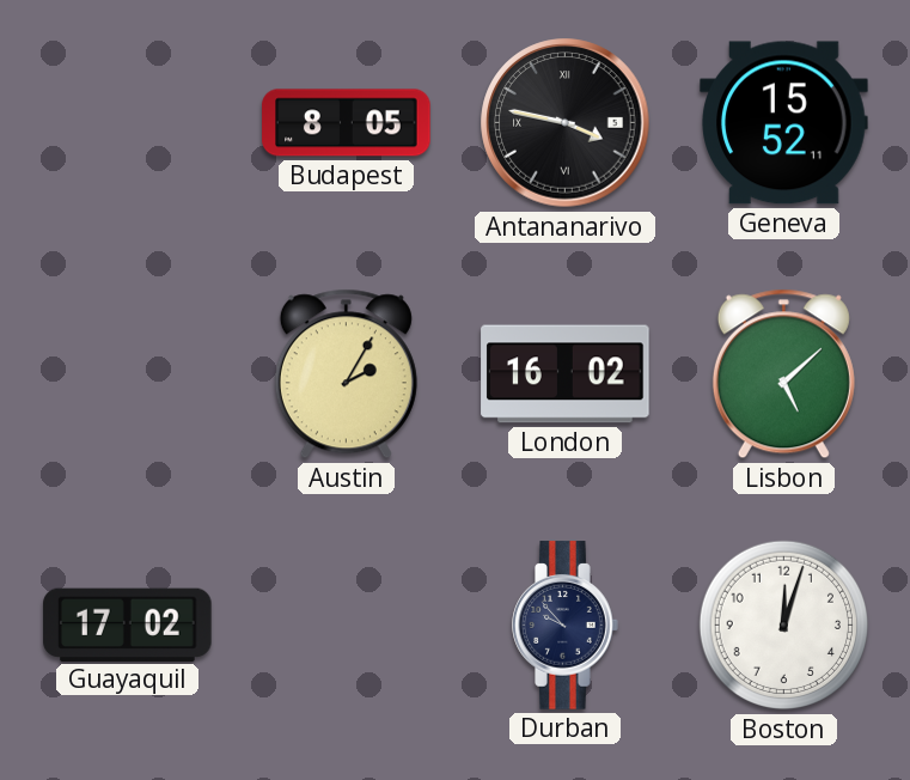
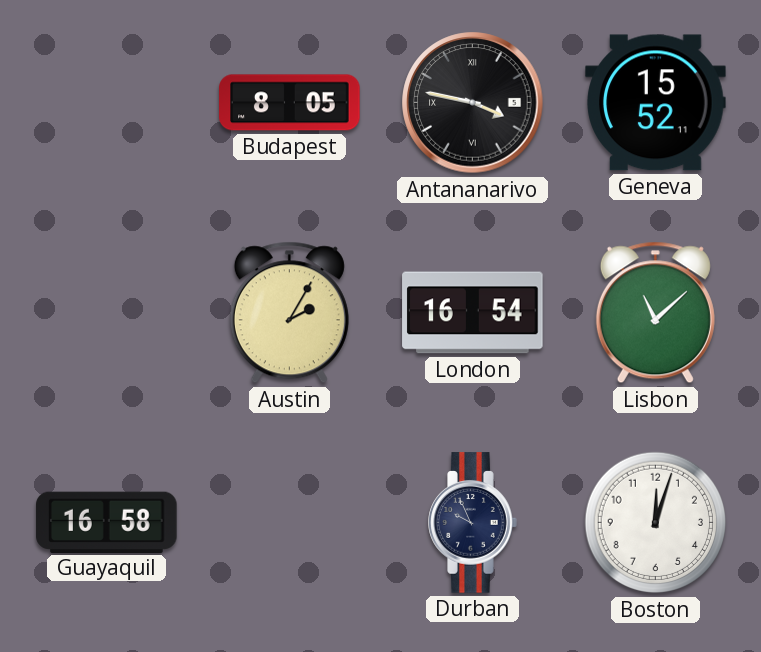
London: 16:02 -> 16:54 (473, 313)
Lisbon: 5:08 -> 11:08 (655, 313)
Guayaquil: 17:02 -> 16:58 (107, 522)
Durban: 9:53 -> 9:56 (473, 523)
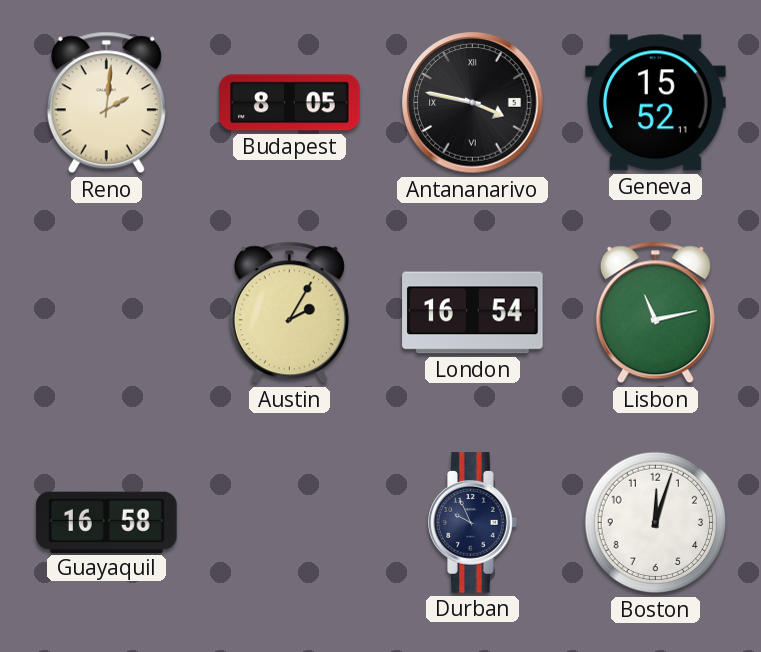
Reno: none -> 2:01 (106, 103)
Lisbon: 11:08 -> 11:13 (655, 313)
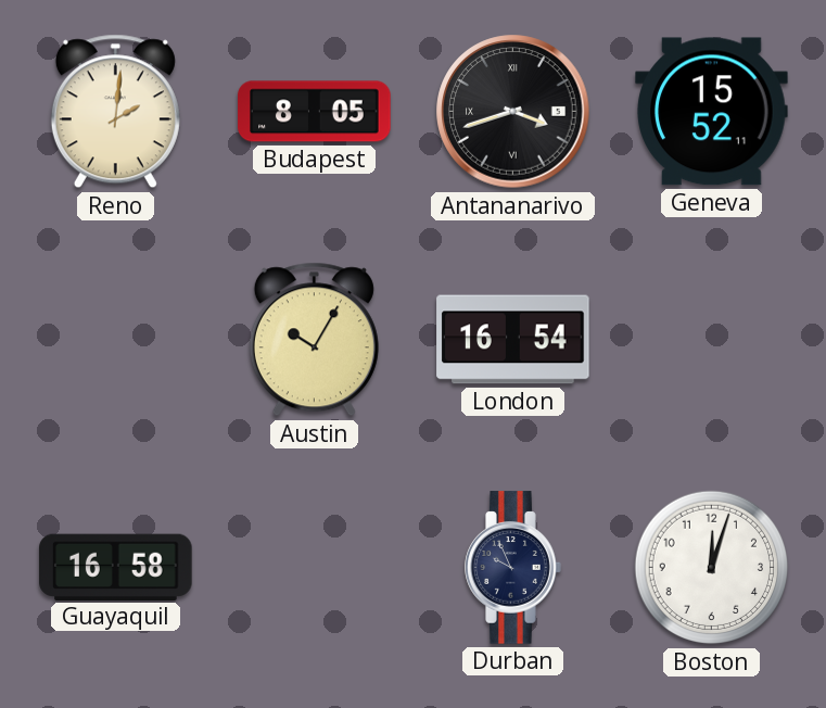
Antananarivo: 3:47 -> 3:42 (513, 112)
Austin: 2:05 -> 10:05 (314, 340)
Lisbon: 11:13 -> none (655, 313)
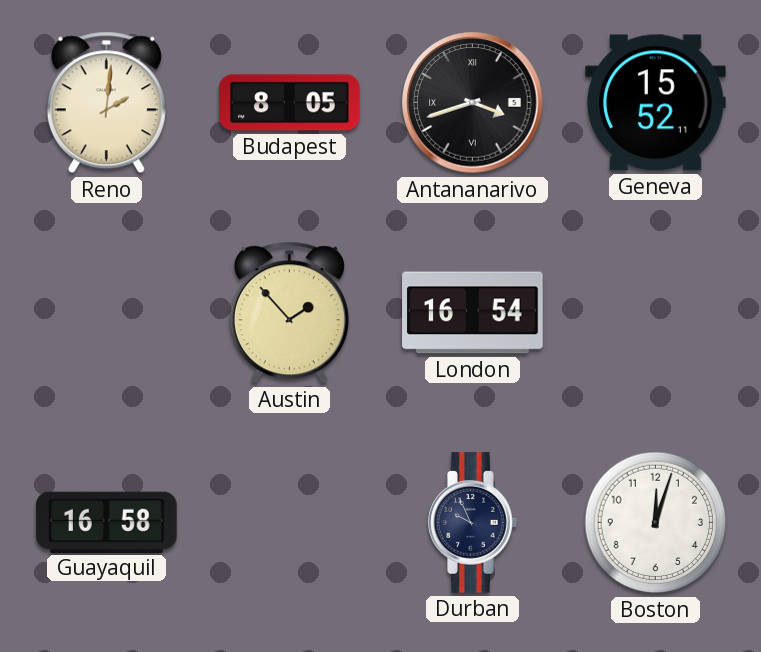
Austin: 10:05 -> 1:53 (289, 313)
